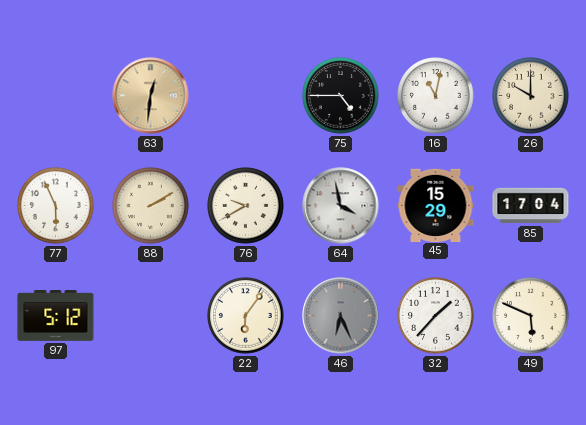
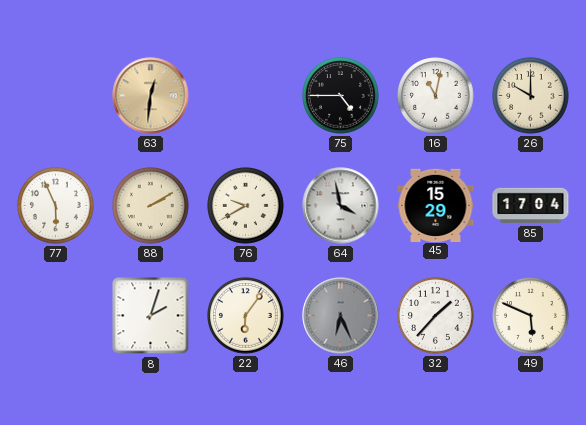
97: 5:12 -> none (56, 316)
8: none -> 2:03 (151, 316)
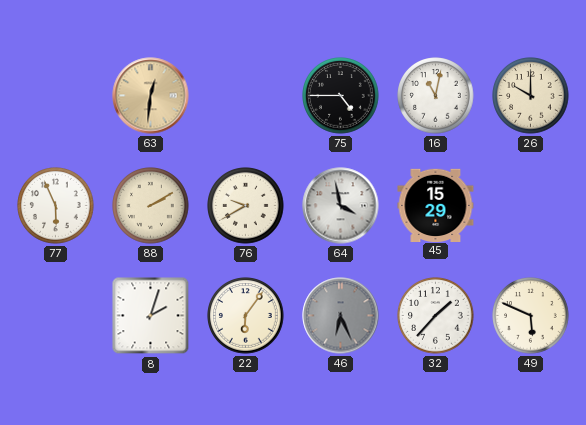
85: 17:04 -> none (531, 206)
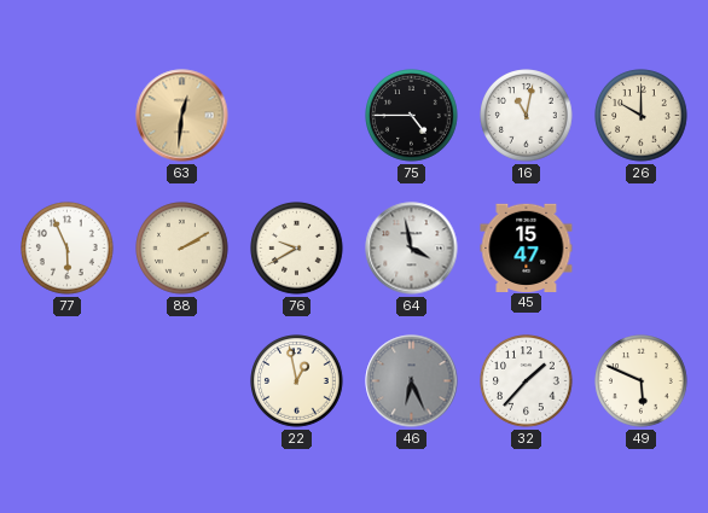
45: 15:29 -> 15:47 (527, 247)
8: 2:03 -> none (151, 316)
22: 6:06 -> 12:58 (297, 381)
